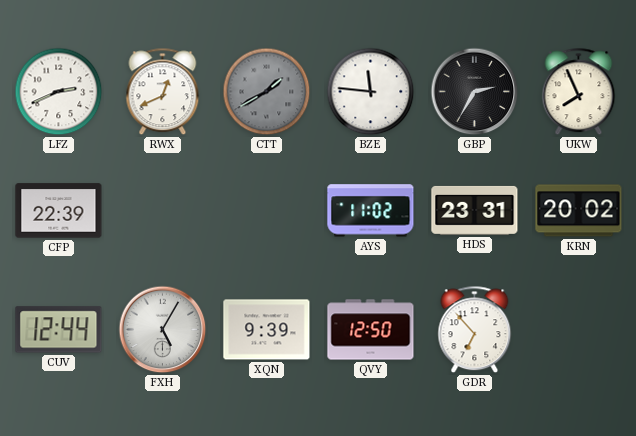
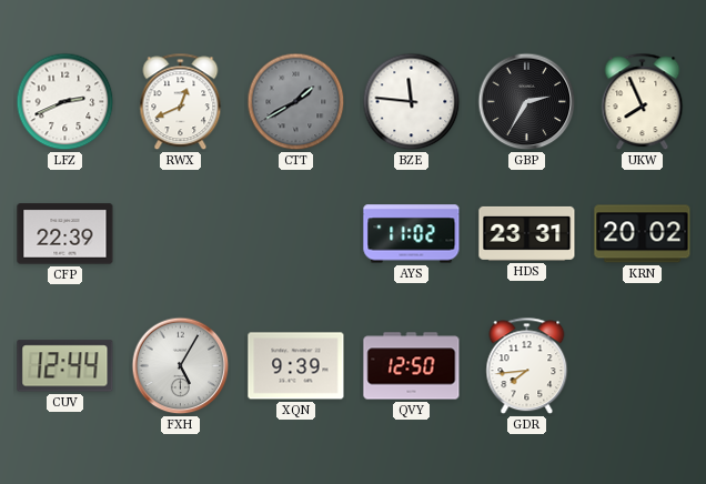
GDR: 6:53 -> 7:44 (527, 366)
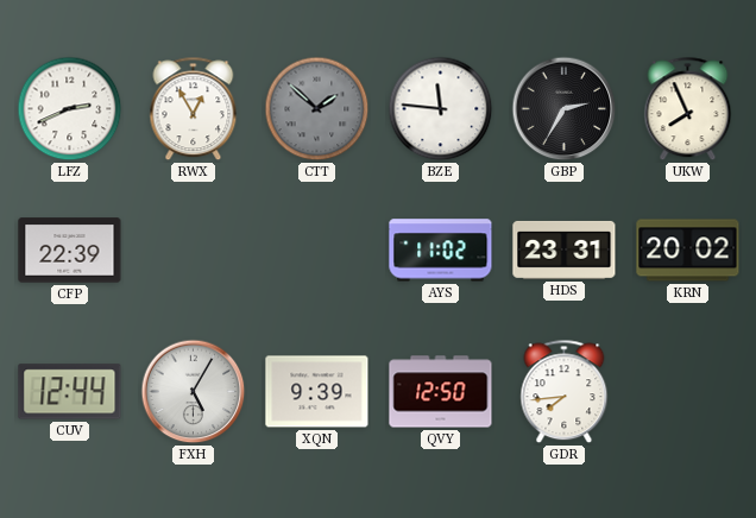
RWX: 12:41 -> 12:55 (194, 109)
CTT: 1:40 -> 1:52 (317, 109)
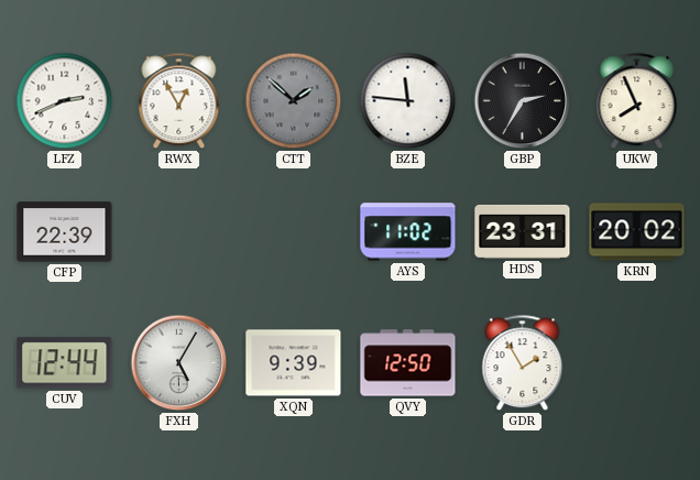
GDR: 7:44 -> 1:55 (523, 363)
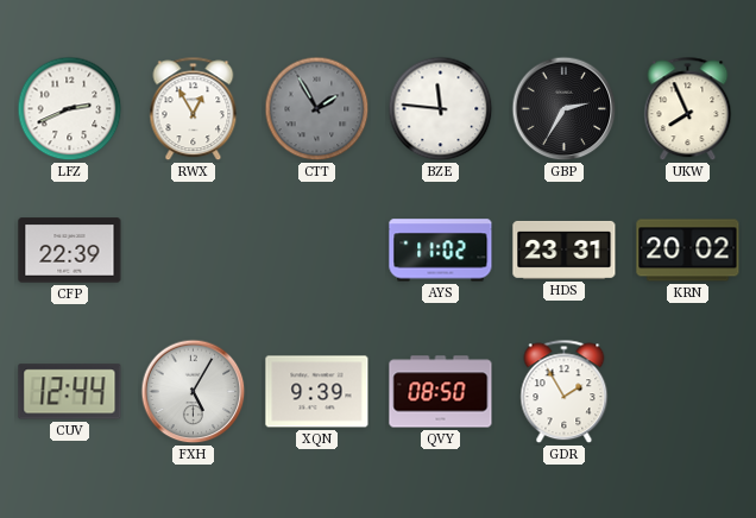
CTT: 1:52 -> 1:55 (317, 109)
QVY: 12:50 -> 08:50 (441, 392)
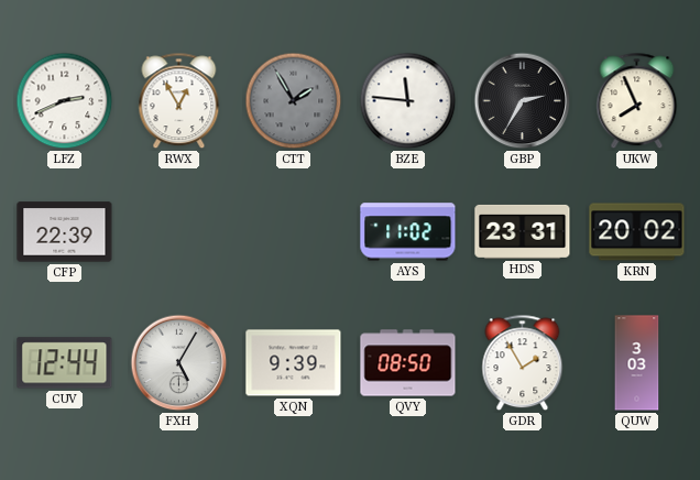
QUW: none -> 3:03 (637, 363)
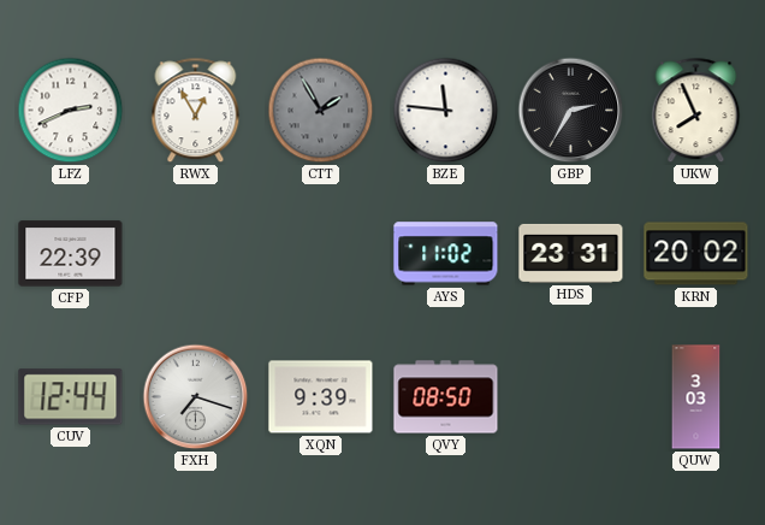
FXH: 5:05 -> 7:18 (196, 397)
GDR: 1:55 -> none (523, 363)
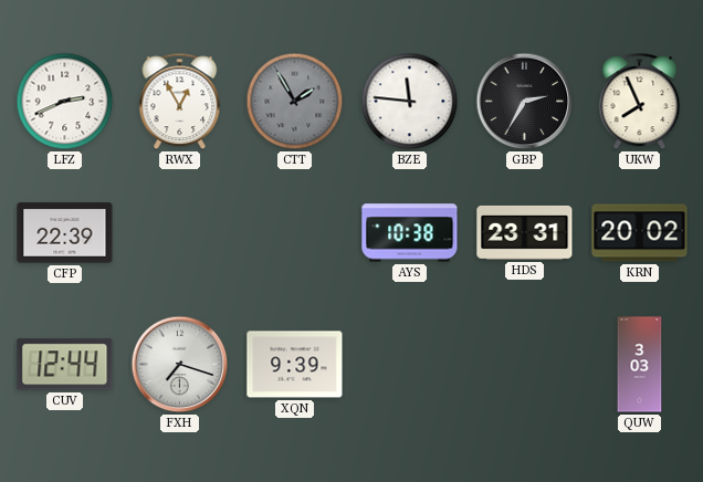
AYS: 11:02 -> 10:38 (410, 233)
QVY: 08:50 -> none (446, 397)
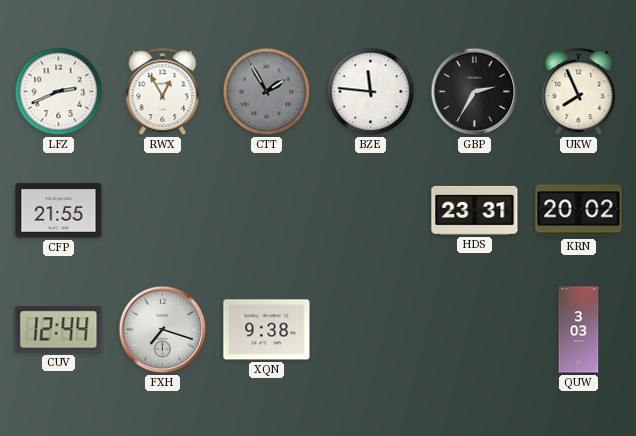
CFP: 22:39 -> 21:55 (59, 211)
AYS: 10:38 -> none (410, 233)
XQN: 9:39 -> 9:38 (267, 330)
